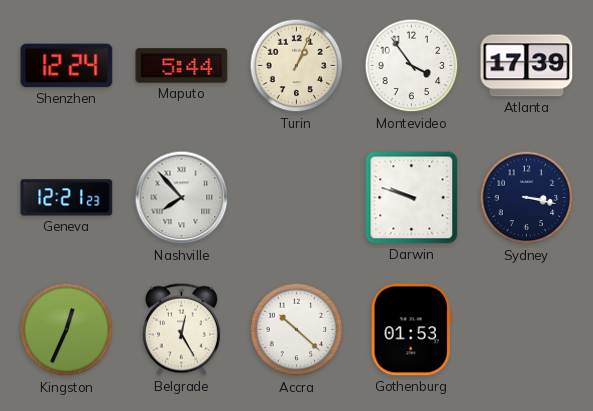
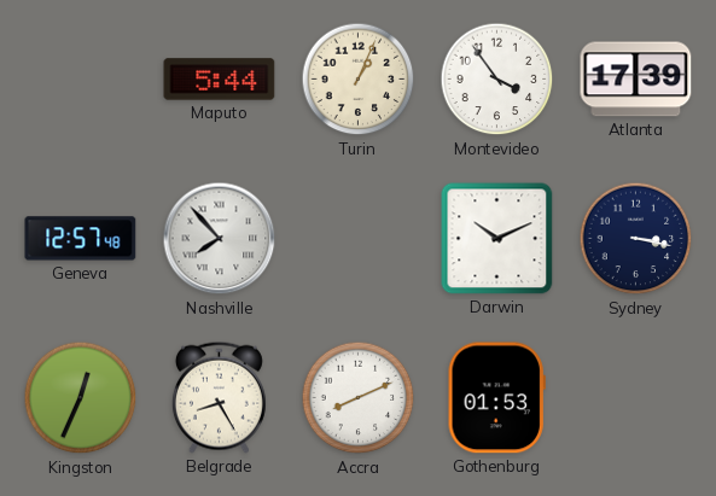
Shenzhen: 12:24 -> none (67, 66)
Geneva: 12:21 -> 12:57 (81, 239)
Darwin: 9:48 -> 10:11 (497, 239)
Belgrade: 12:25 -> 8:25 (219, 397)
Accra: 10:22 -> 8:11 (359, 398)
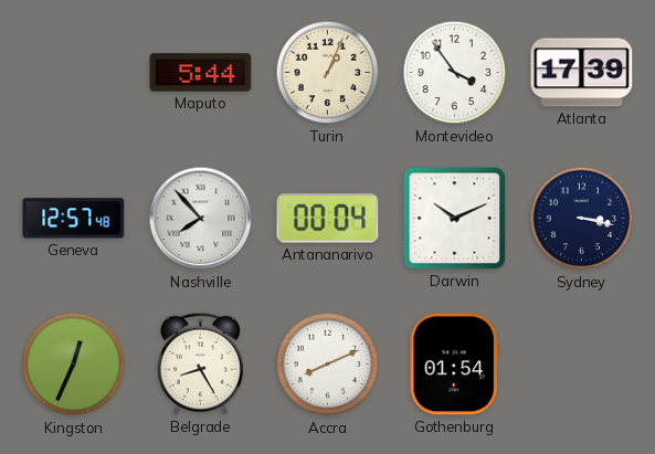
Antananarivo: none -> 00:04 (328, 219)
Gothenburg: 01:53 -> 01:54 (454, 365)
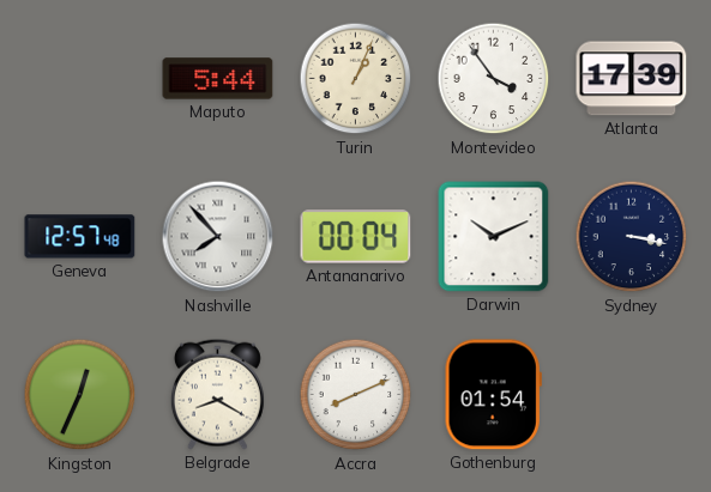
Belgrade: 8:25 -> 8:20 (217, 394)
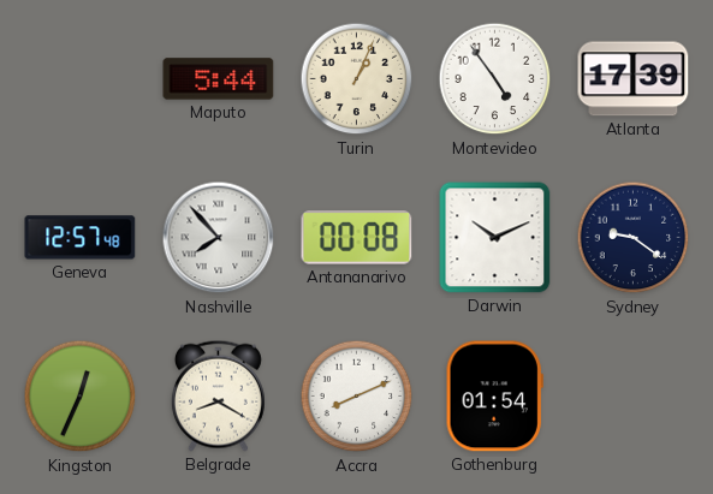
Montevideo: 3:54 -> 4:54 (495, 79)
Antananarivo: 00:04 -> 00:08 (357, 238)
Sydney: 3:17 -> 9:21 (634, 238)
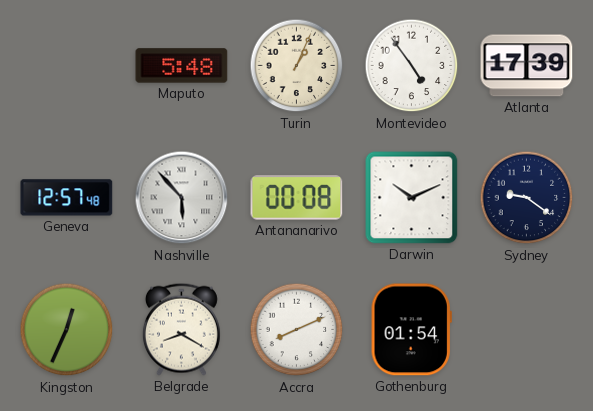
Maputo: 5:44 -> 5:48 (182, 66)
Nashville: 7:53 -> 5:53 (182, 198)
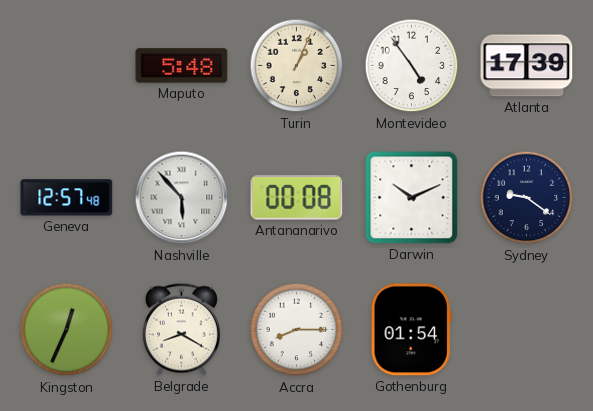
Accra: 8:11 -> 8:15 (297, 330)
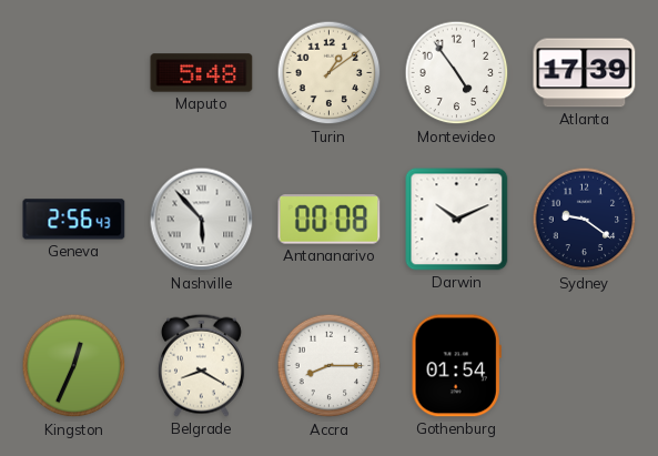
Turin: 1:04 -> 1:09 (330, 73)
Geneva: 12:57 -> 2:56 (74, 220)
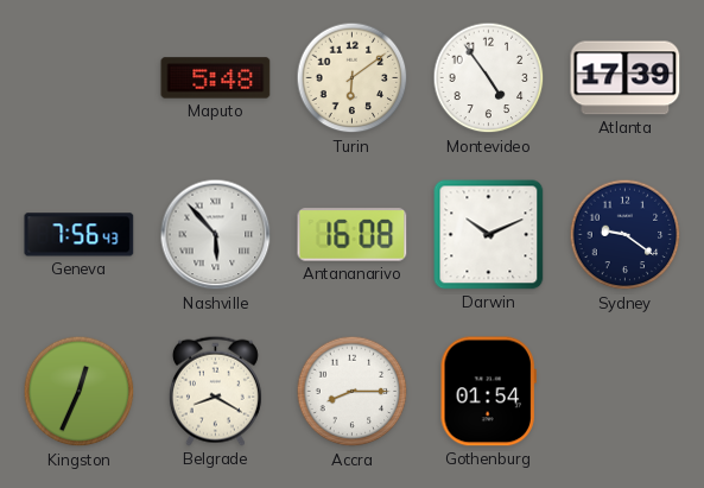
Turin: 1:09 -> 6:09 (353, 78)
Geneva: 2:56 -> 7:56 (80, 235)
Antananarivo: 00:08 -> 16:08 (353, 235)
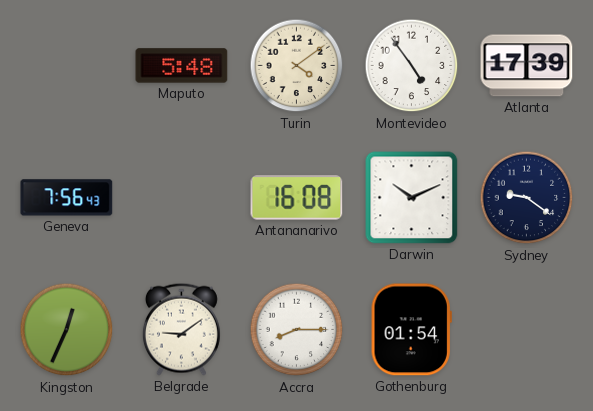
Turin: 6:09 -> 4:09 (297, 66)
Nashville: 5:53 -> none (216, 235)
Belgrade: 8:20 -> 9:09 (181, 329)
